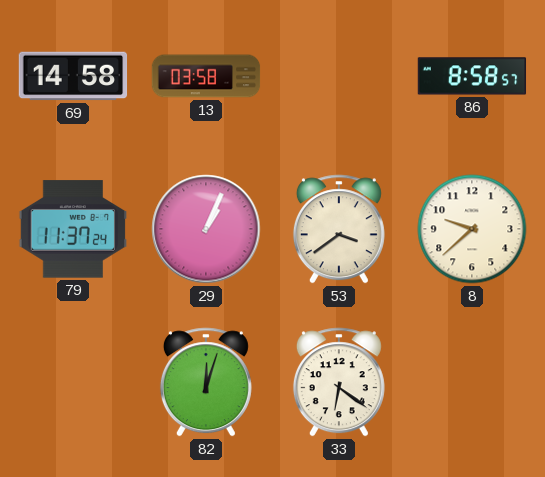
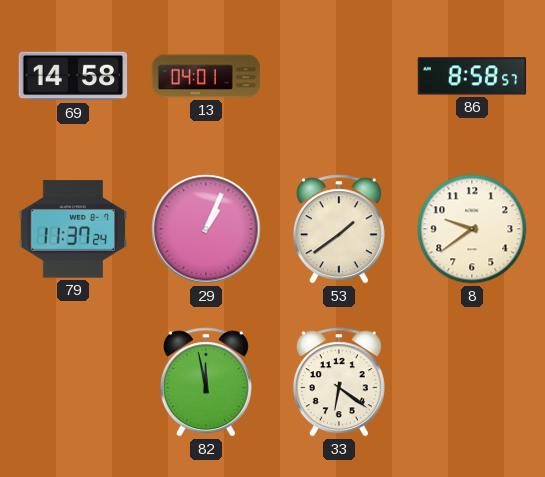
13: 03:58 -> 04:01 (206, 76)
53: 3:39 -> 1:39 (339, 229)
8: 9:38 -> 9:39 (472, 229)
82: 12:03 -> 11:58 (206, 382)
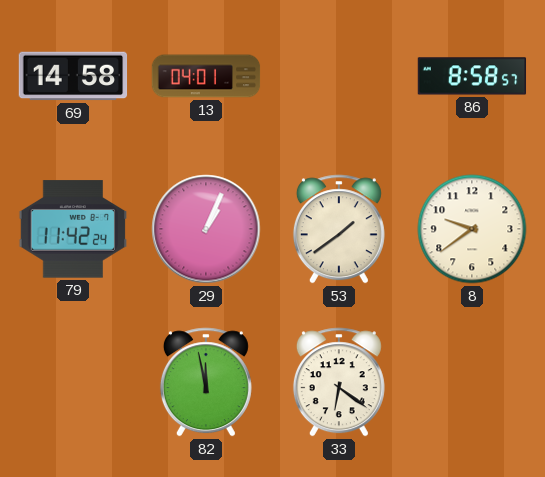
79: 11:37 -> 11:42 (72, 229)
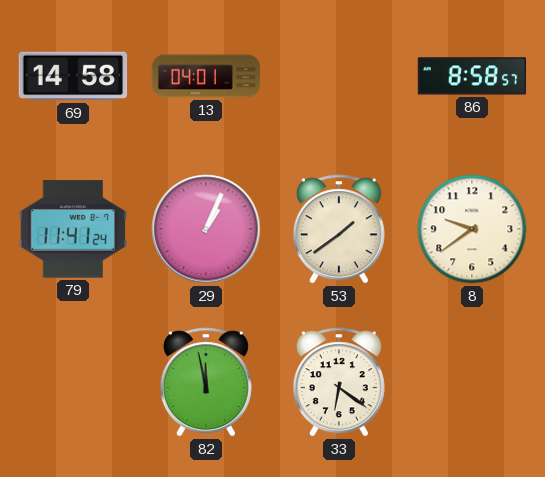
79: 11:42 -> 11:41 (72, 229)
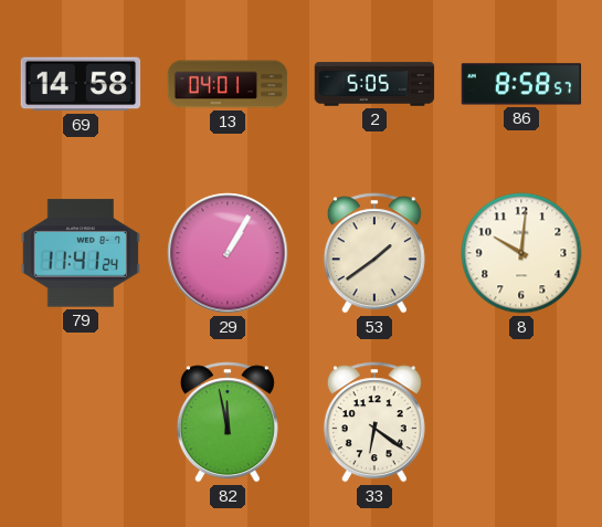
2: none -> 5:05 (374, 84)
29: 1:04 -> 1:05 (228, 253)
8: 9:39 -> 10:01 (521, 253)
